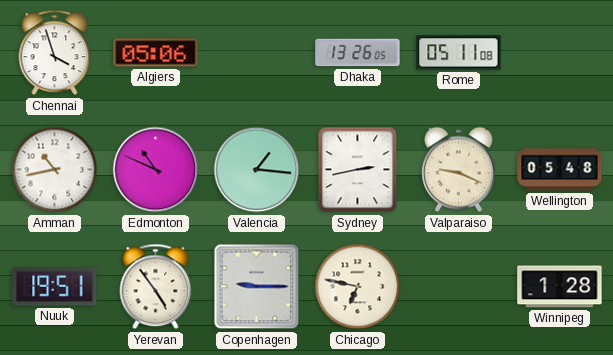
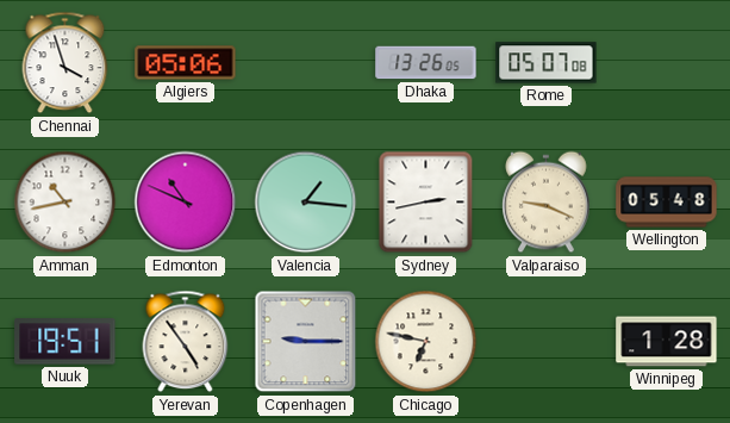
Rome: 05:11 -> 05:07 (547, 63)
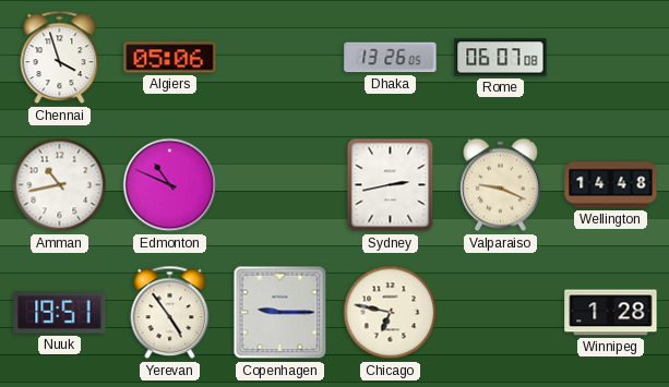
Rome: 05:07 -> 06:07 (501, 58)
Valencia: 1:16 -> none (306, 203)
Wellington: 05:48 -> 14:48 (611, 185)
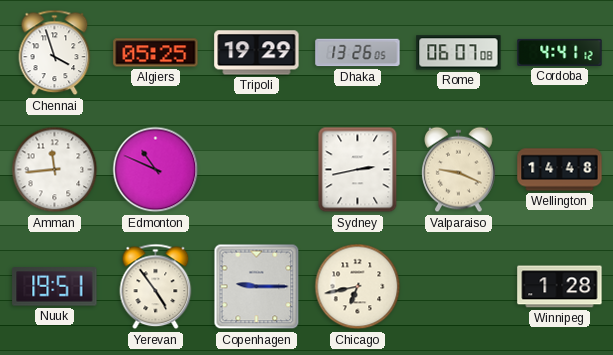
Algiers: 05:06 -> 05:25 (156, 53)
Tripoli: none -> 19:29 (257, 53)
Cordoba: none -> 4:41 (560, 52)
Amman: 10:43 -> 11:44 (55, 170)
Chicago: 6:47 -> 6:43 (358, 287)
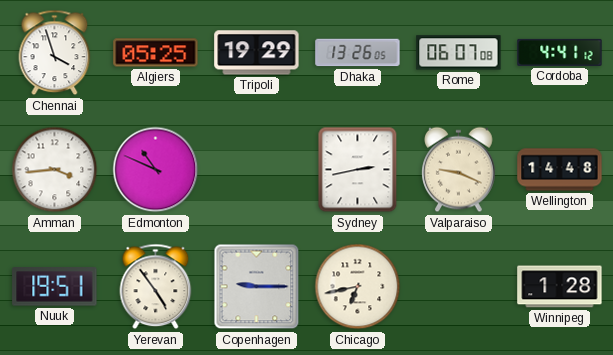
Amman: 11:44 -> 3:44 (55, 170)
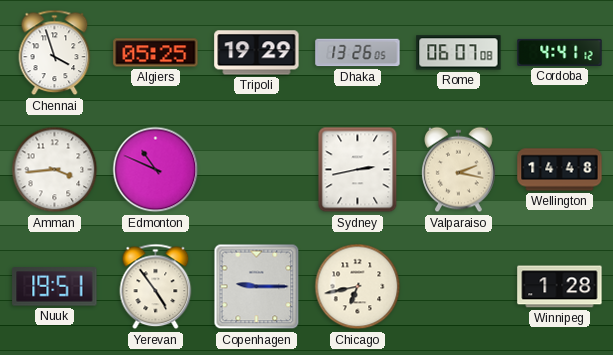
Valparaiso: 9:19 -> 2:17 (459, 170)
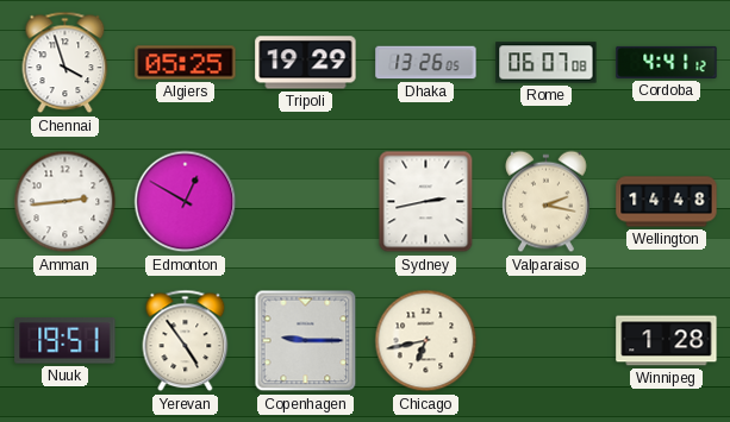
Amman: 3:44 -> 2:44 (65, 202)
Edmonton: 10:49 -> 12:50 (186, 202)
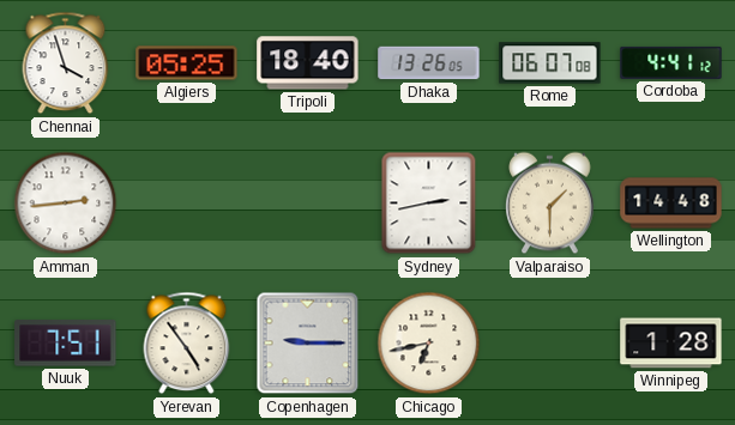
Tripoli: 19:29 -> 18:40 (308, 63)
Edmonton: 12:50 -> none (186, 202)
Valparaiso: 2:17 -> 1:30 (550, 204)
Nuuk: 19:51 -> 7:51 (66, 344)
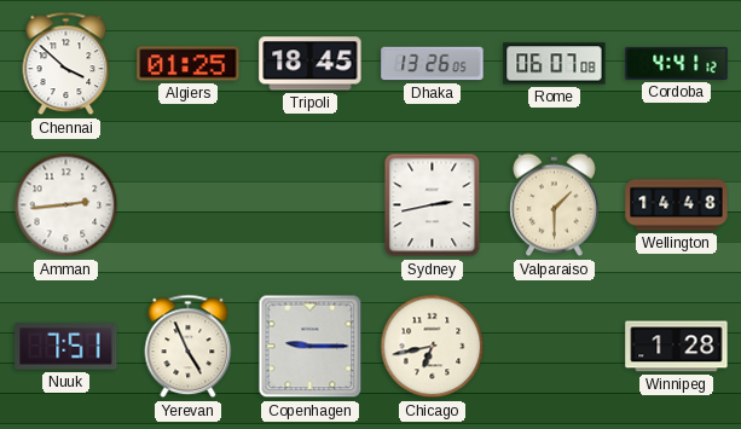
Chennai: 3:57 -> 3:52 (66, 64)
Algiers: 05:25 -> 01:25 (189, 64)
Tripoli: 18:40 -> 18:45 (311, 64)
Yerevan: 4:54 -> 4:56 (189, 347)
